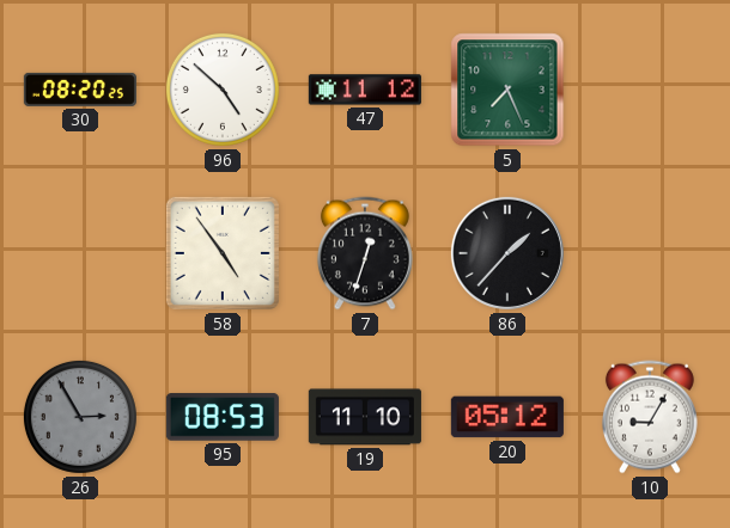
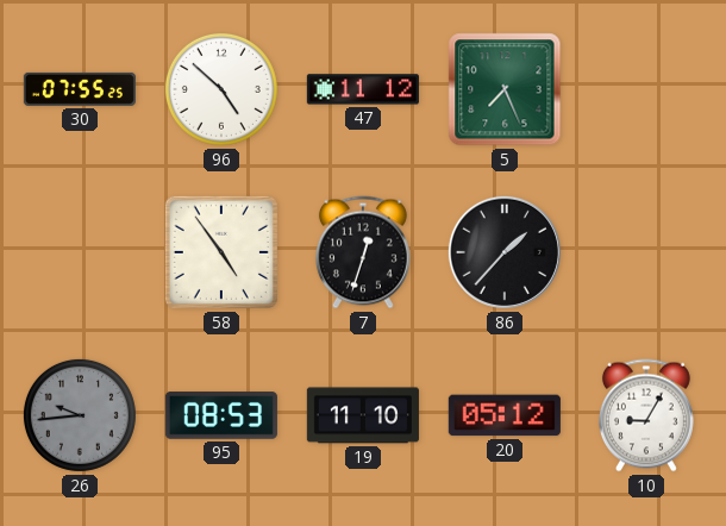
30: 08:20 -> 07:55 (80, 89)
26: 2:55 -> 9:44 (80, 415)
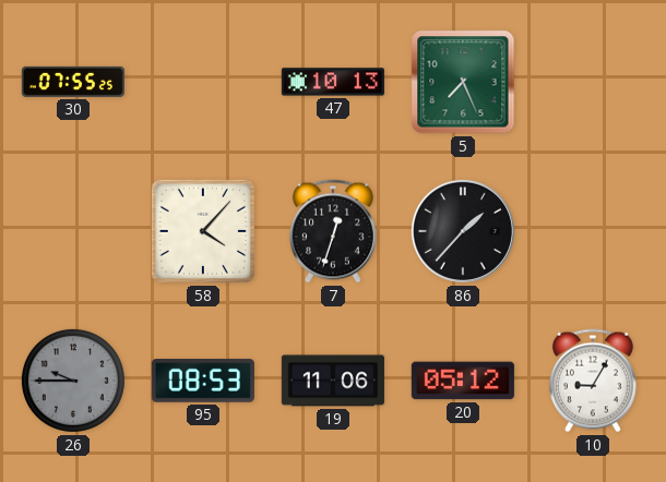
96: 4:52 -> none (221, 89)
47: 11:12 -> 10:13 (333, 82)
58: 4:54 -> 4:07 (203, 231)
26: 9:44 -> 9:45 (73, 381)
19: 11:10 -> 11:06 (333, 381)
